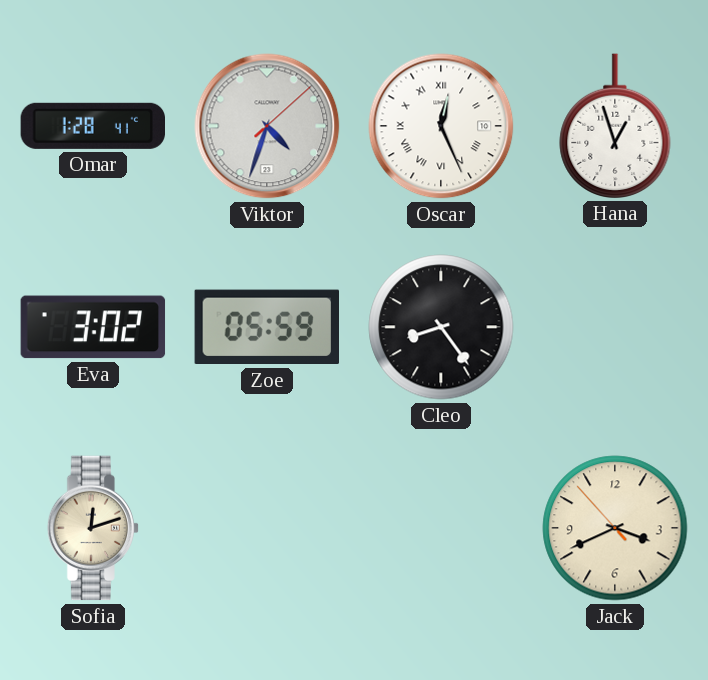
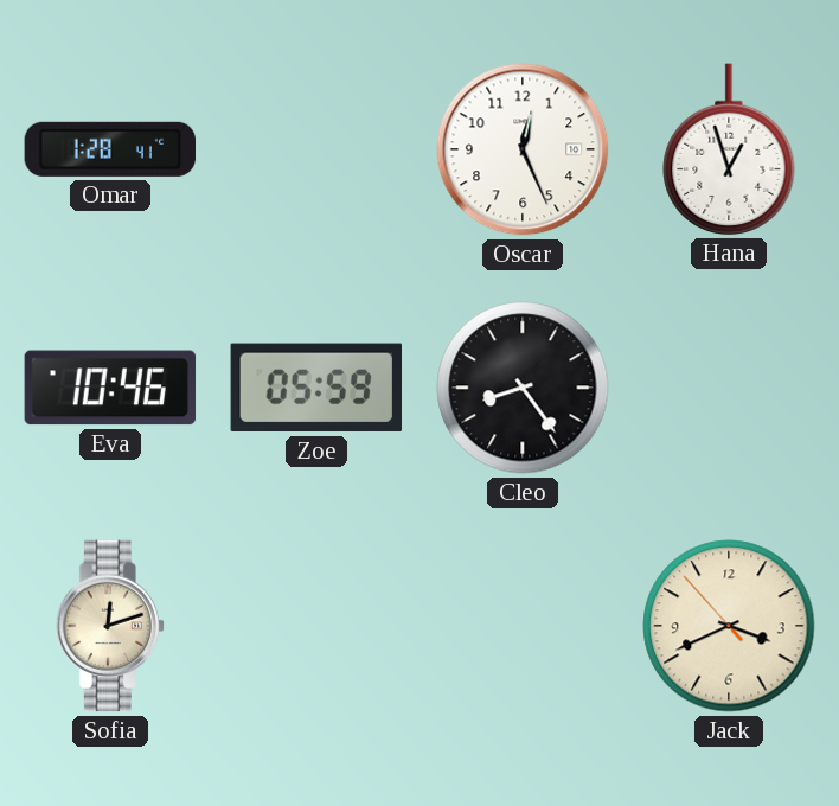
Viktor: 4:33 -> none (267, 126)
Oscar numerals: Roman -> Arabic (523, 149)
Eva: 3:02 -> 10:46 (110, 388)
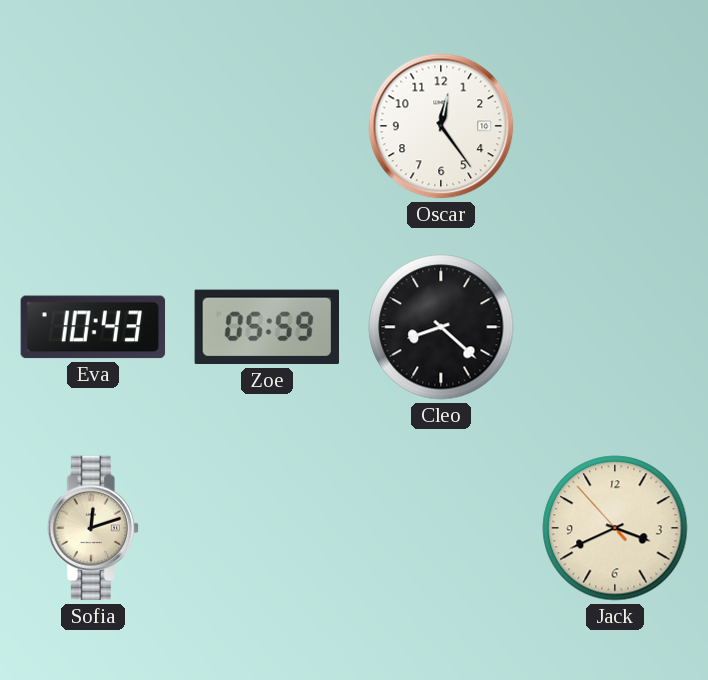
Omar: 1:28 -> none (109, 149)
Oscar: 12:26 -> 12:24 (441, 126)
Hana: 12:57 -> none (729, 149)
Eva: 10:46 -> 10:43 (93, 327)
Cleo: 8:24 -> 8:22 (441, 327)
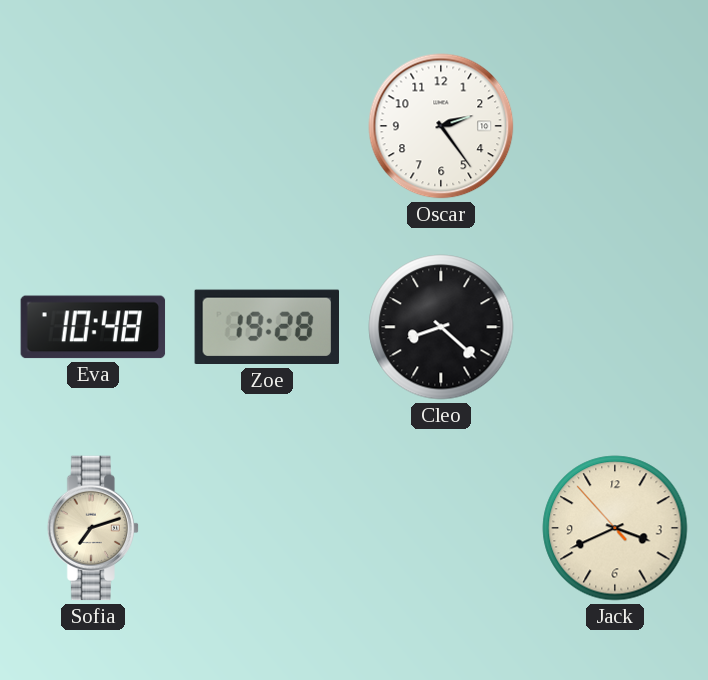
Oscar: 12:24 -> 2:24 (441, 126)
Eva: 10:43 -> 10:48 (93, 327)
Zoe: 05:59 -> 19:28 (266, 327)
Sofia: 12:12 -> 7:12 (93, 528)
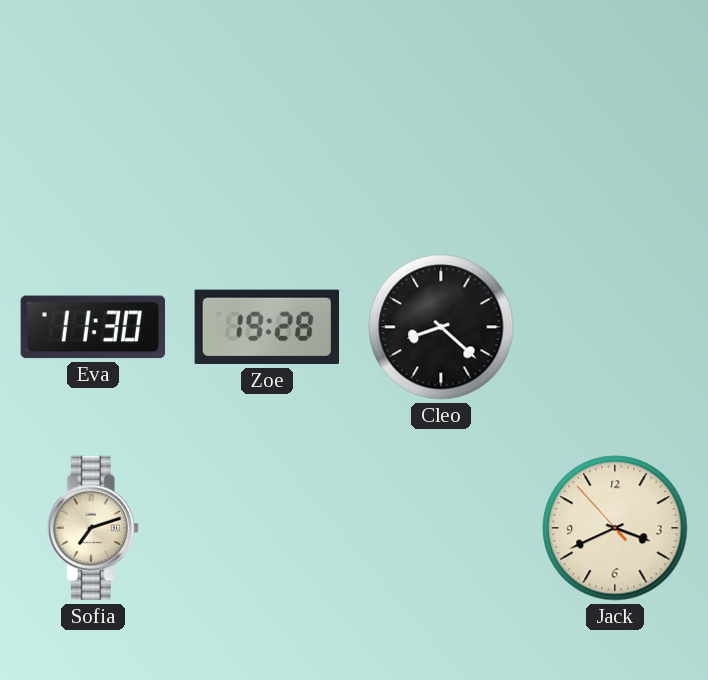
Oscar: 2:24 -> none (441, 126)
Eva: 10:48 -> 11:30 (93, 327)
